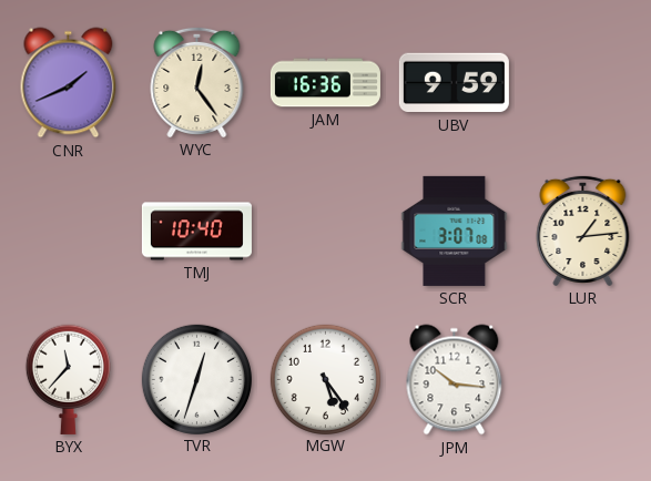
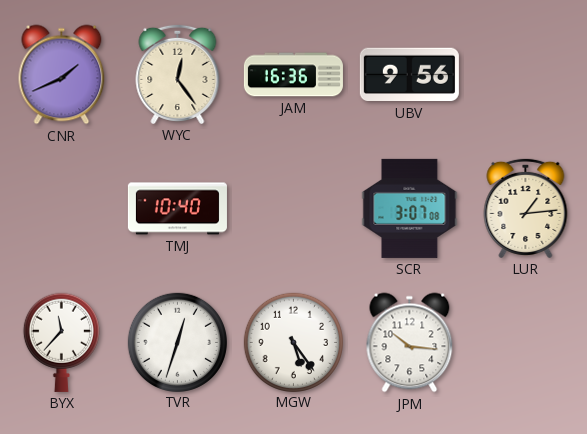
UBV: 9:59 -> 9:56 (409, 75)
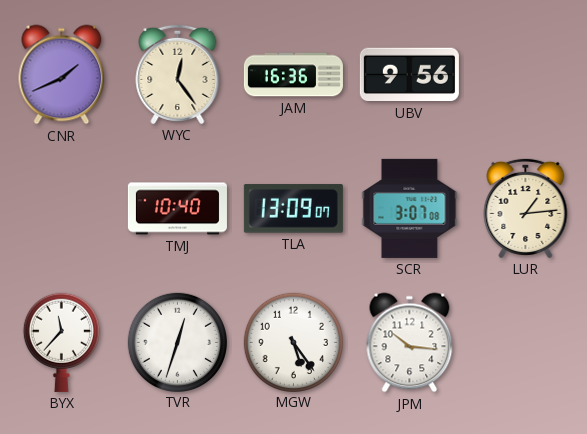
TLA: none -> 13:09 (293, 209)
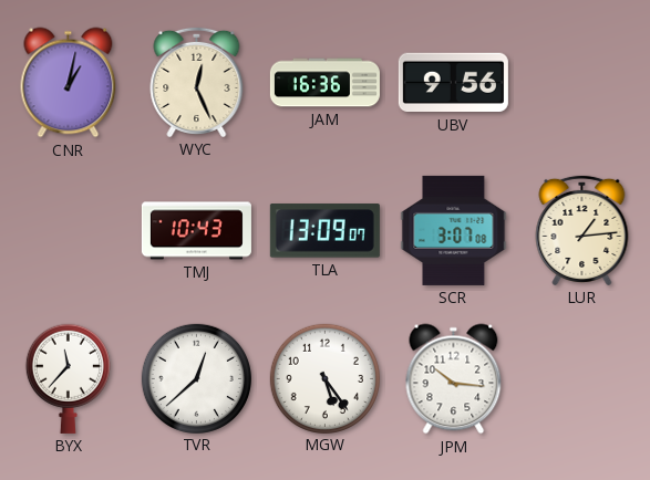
CNR: 1:41 -> 1:02 (69, 83)
WYC: 12:24 -> 12:26 (197, 82)
TMJ: 10:40 -> 10:43 (196, 231)
TVR: 12:33 -> 12:38 (196, 378)
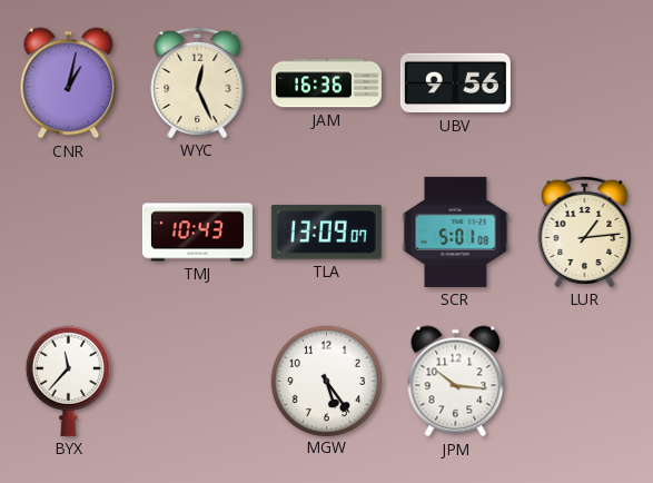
SCR: 3:07 -> 5:01 (456, 231)
TVR: 12:38 -> none (196, 378)
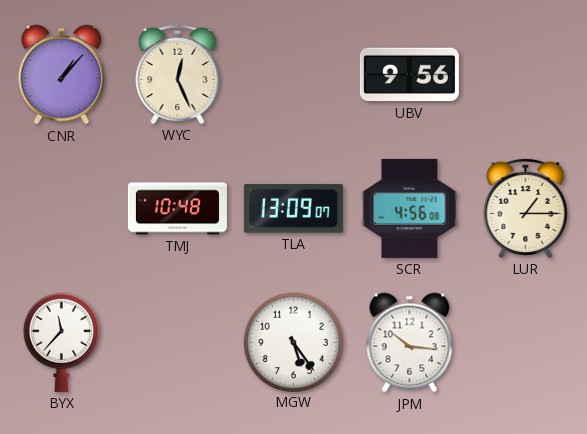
CNR: 1:02 -> 1:07 (62, 75)
JAM: 16:36 -> none (326, 83)
TMJ: 10:43 -> 10:48 (177, 209)
SCR: 5:01 -> 4:56 (410, 208)
LUR: 1:14 -> 1:15 (526, 208)
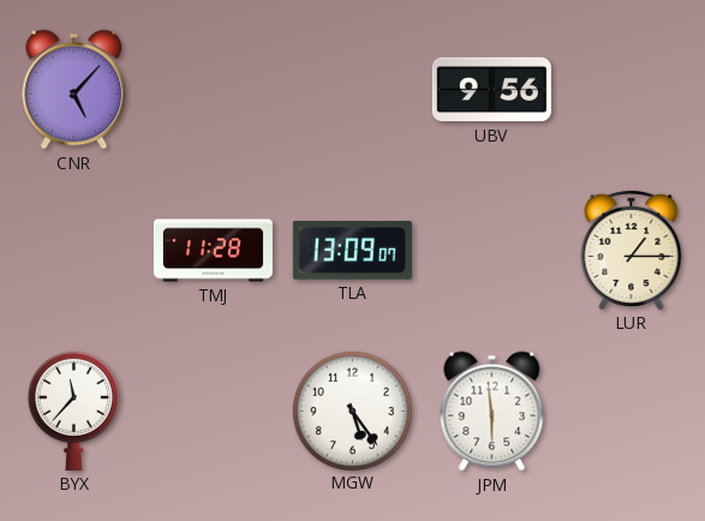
CNR: 1:07 -> 5:07 (74, 90)
WYC: 12:26 -> none (178, 74)
TMJ: 10:48 -> 11:28 (213, 251)
SCR: 4:56 -> none (410, 208)
JPM: 10:16 -> 5:59 (492, 412)
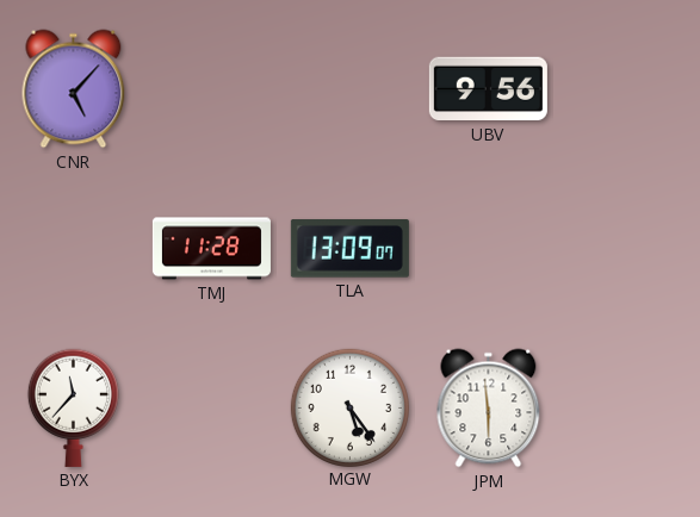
LUR: 1:15 -> none (632, 250)
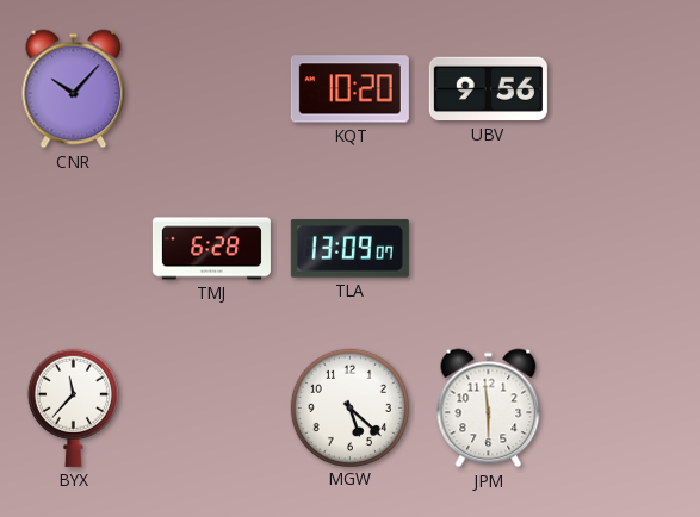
CNR: 5:07 -> 10:07 (74, 89)
KQT: none -> 10:20 (349, 89)
TMJ: 11:28 -> 6:28 (211, 249)
MGW: 5:24 -> 5:22 (349, 407)
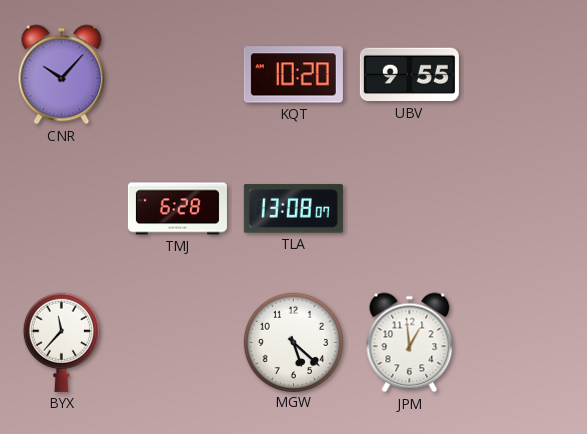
UBV: 9:56 -> 9:55 (409, 75)
TLA: 13:09 -> 13:08 (293, 209)
JPM: 5:59 -> 12:59 (410, 343)
